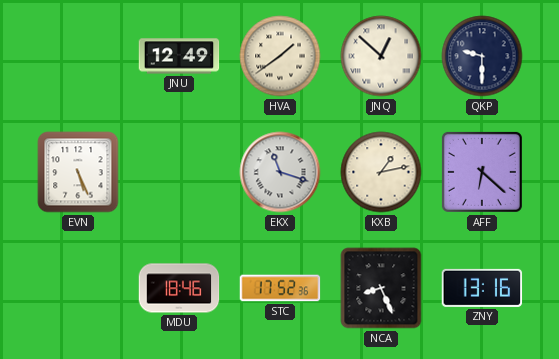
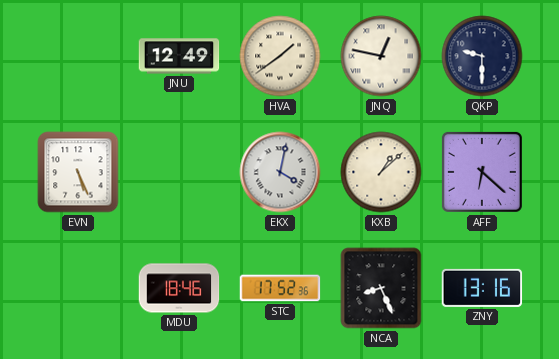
JNQ: 12:52 -> 12:47 (381, 56)
EKX: 11:18 -> 4:02 (280, 172)
KXB: 1:13 -> 1:08 (381, 172)
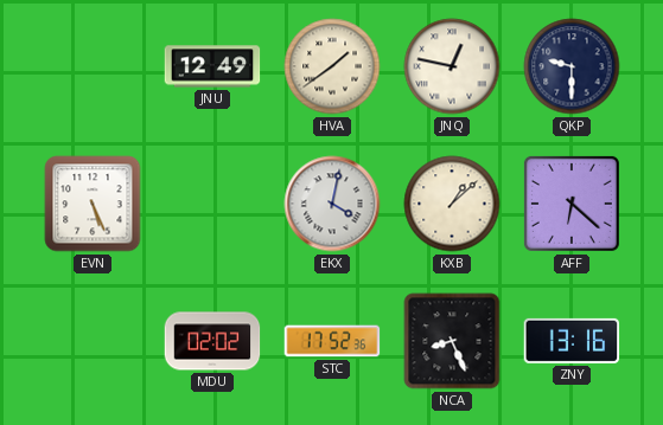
MDU: 18:46 -> 02:02 (212, 341)
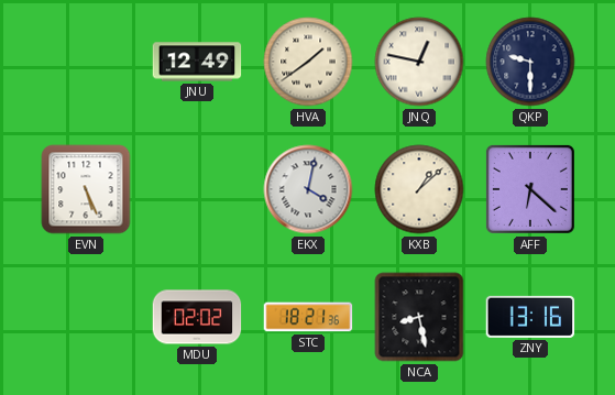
STC: 17:52 -> 18:21 (308, 317)
NCA: 8:26 -> 8:28 (419, 317)
